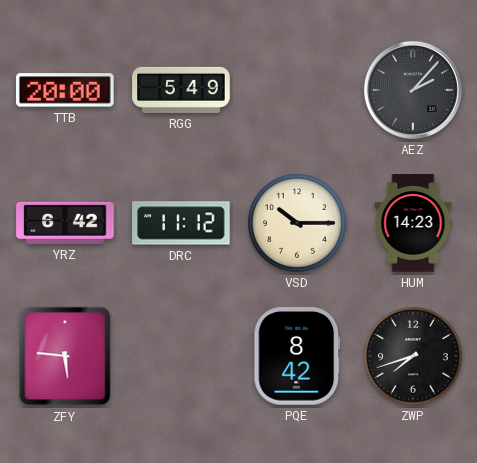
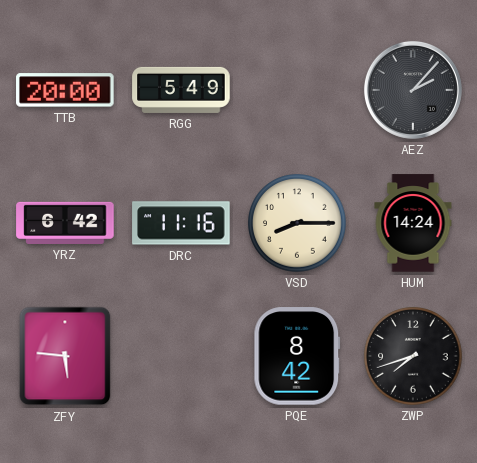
DRC: 11:12 -> 11:16 (181, 223)
VSD: 10:15 -> 8:15 (297, 223)
HUM: 14:23 -> 14:24 (413, 223)
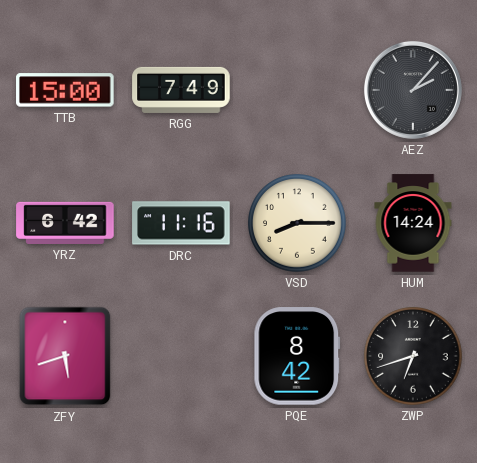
TTB: 20:00 -> 15:00 (65, 90)
RGG: 5:49 -> 7:49 (181, 90)
ZFY: 5:46 -> 5:42 (65, 356)
ZWP: 7:42 -> 6:42 (413, 356)
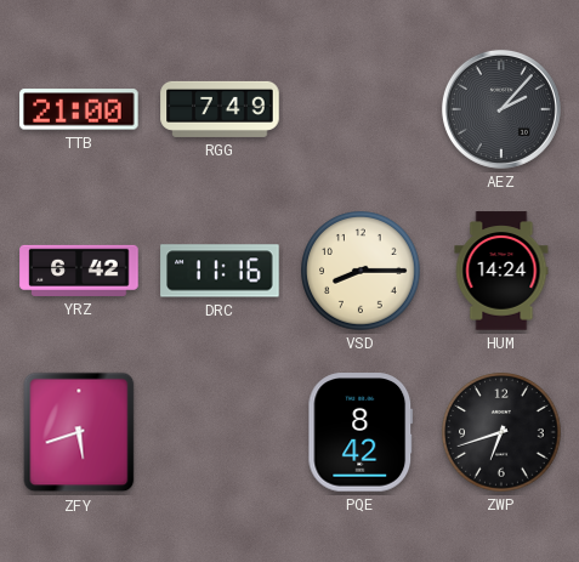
TTB: 15:00 -> 21:00 (79, 109)
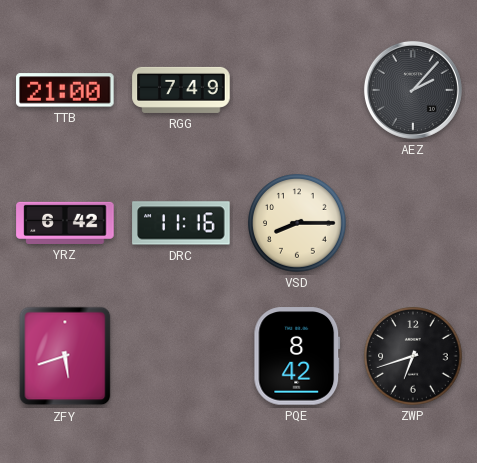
HUM: 14:24 -> none (501, 271)
